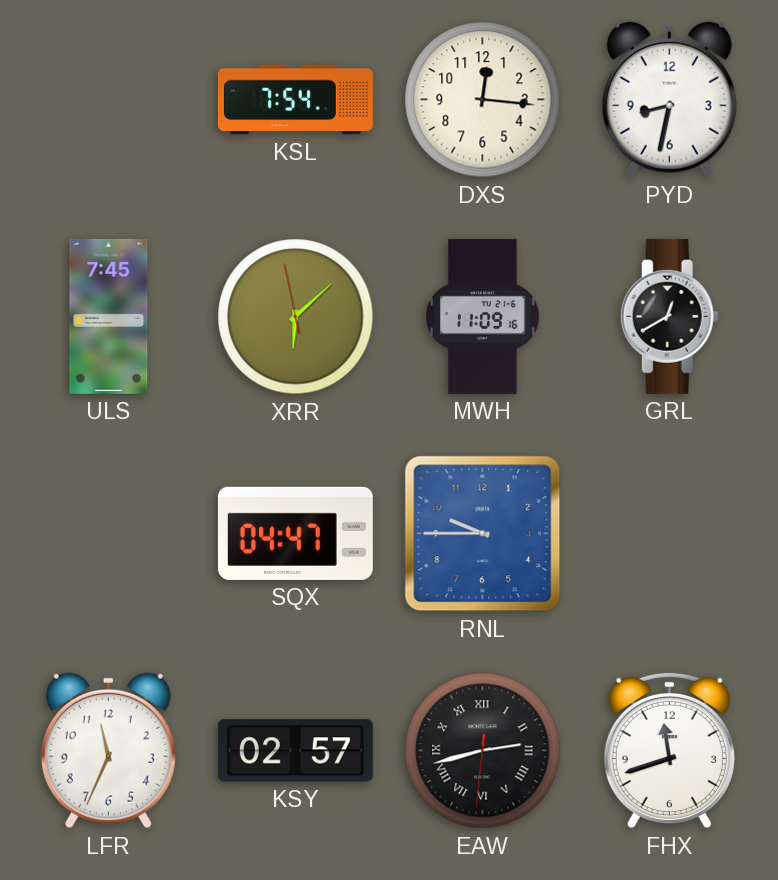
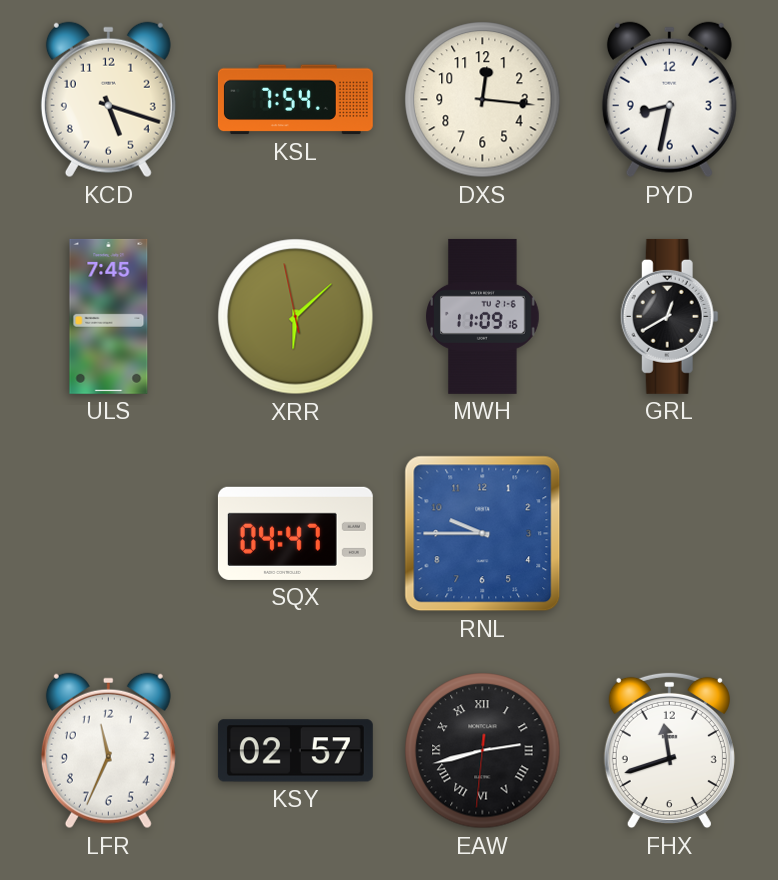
KCD: none -> 5:18 (108, 100)
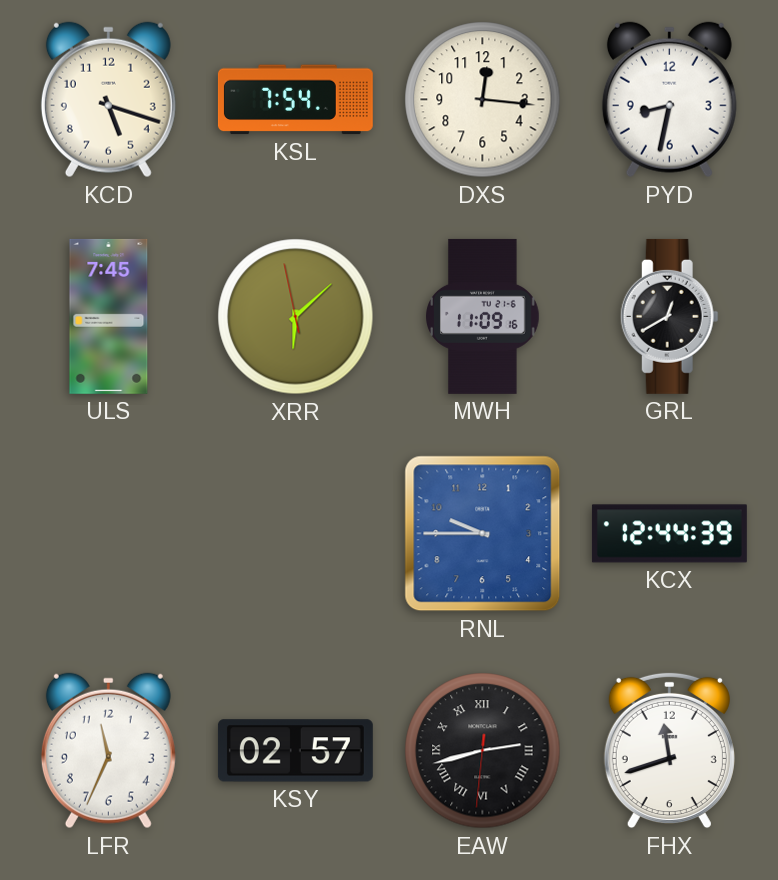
SQX: 04:47 -> none (295, 533)
KCX: none -> 12:44 (669, 534)
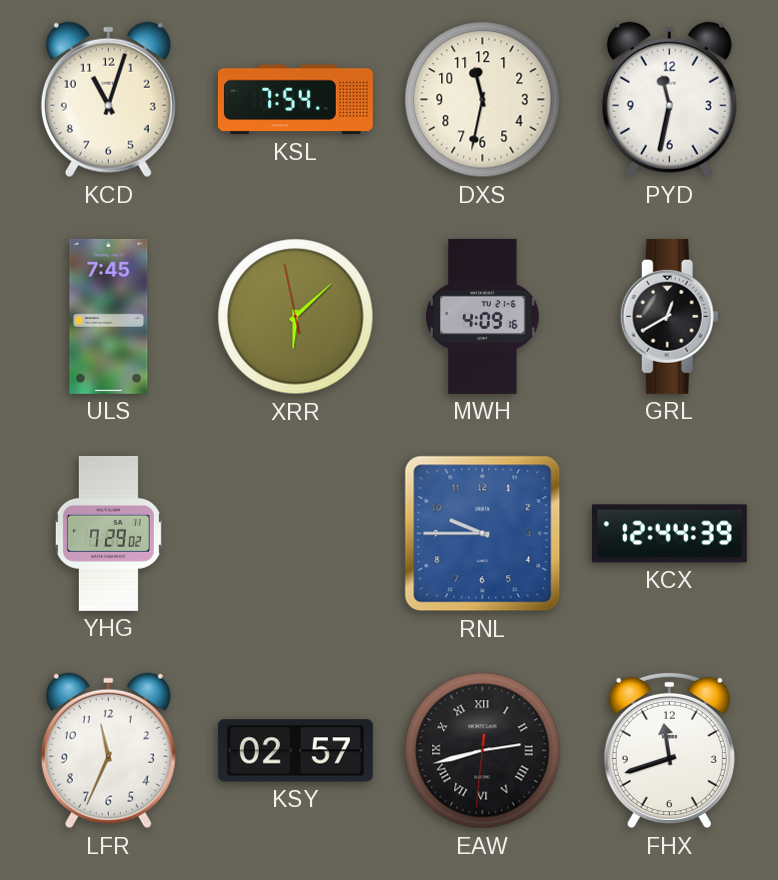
KCD: 5:18 -> 11:03 (108, 100)
DXS: 12:16 -> 11:32 (483, 100)
PYD: 8:32 -> 11:32 (669, 100)
MWH: 11:09 -> 4:09 (483, 316)
YHG: none -> 7:29 (108, 533)
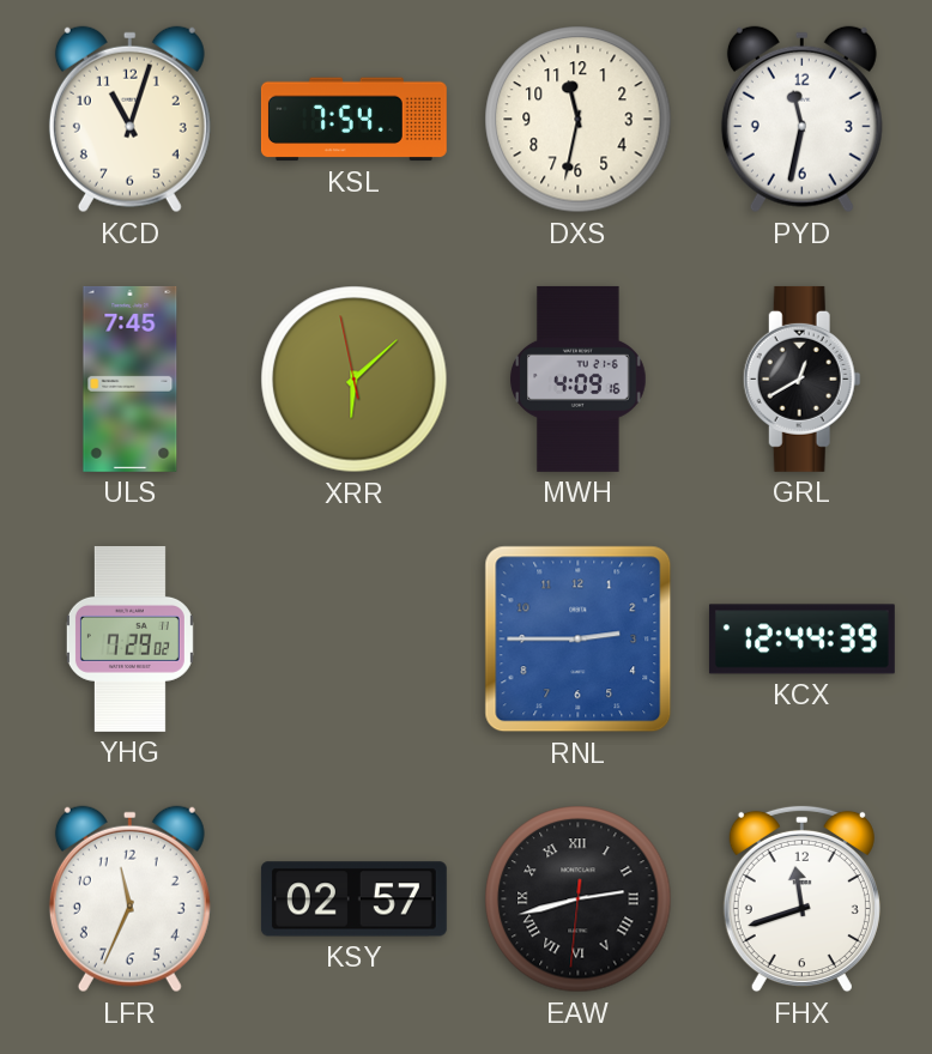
RNL: 9:45 -> 2:45 (579, 640)
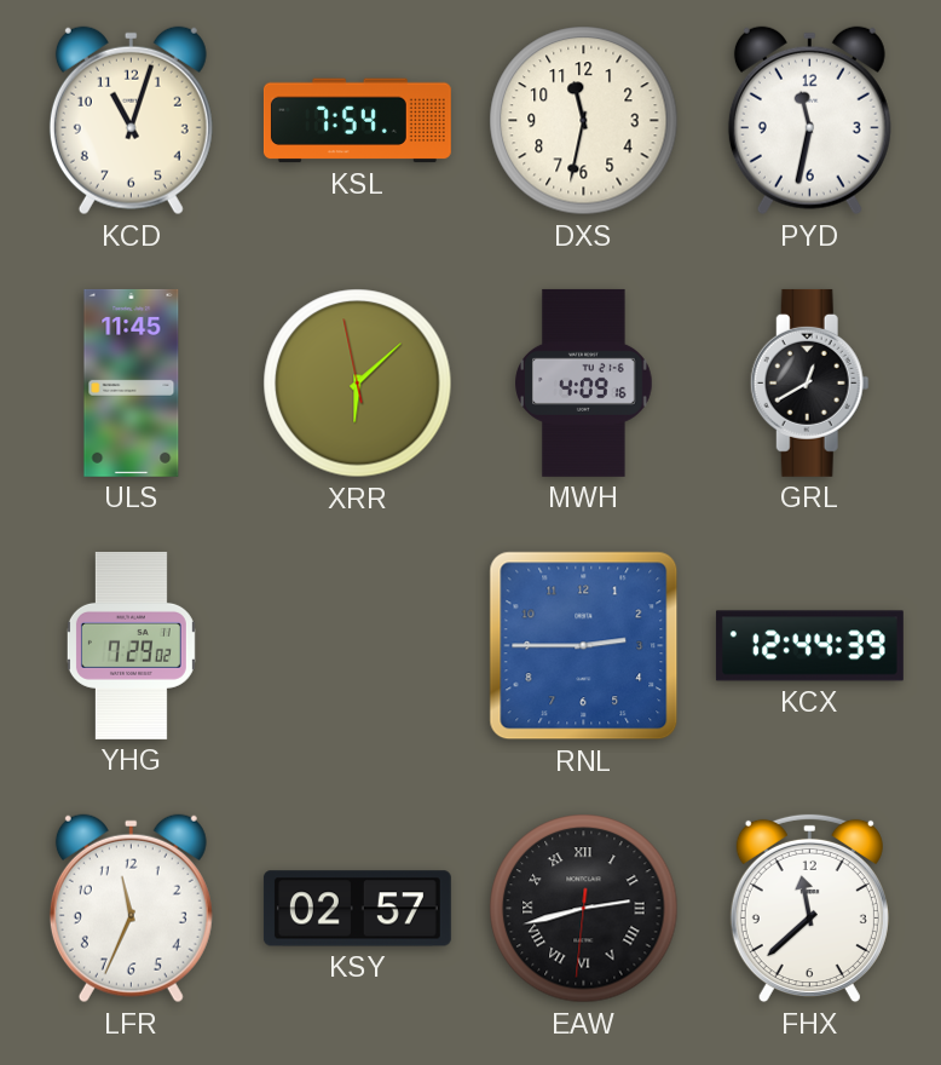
ULS: 7:45 -> 11:45 (132, 382)
FHX: 11:42 -> 11:38 (809, 909)
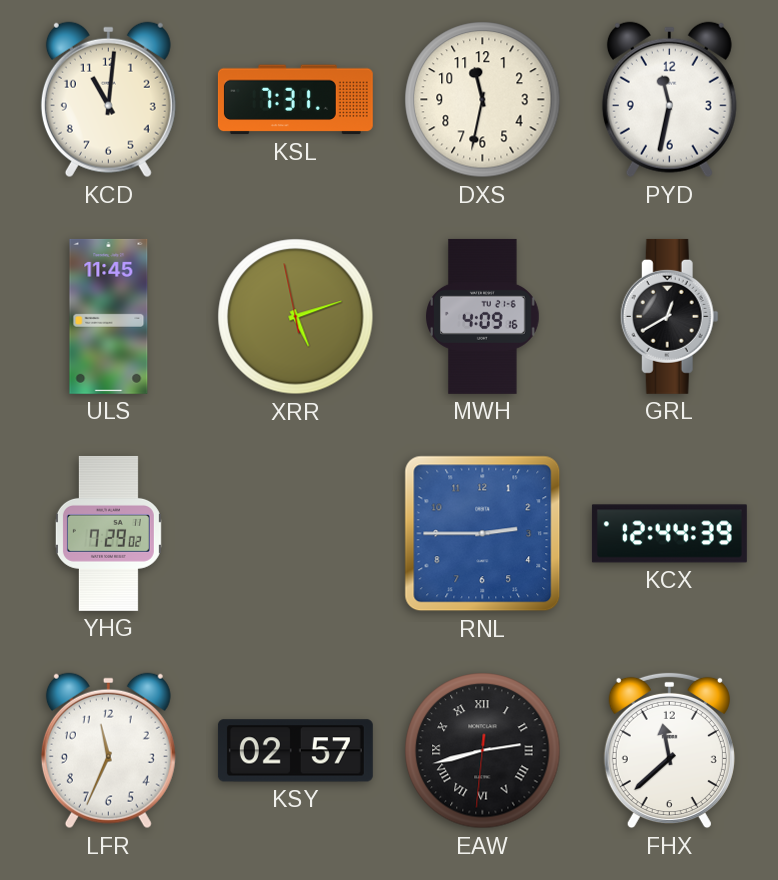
KCD: 11:03 -> 11:01 (108, 100)
KSL: 7:54 -> 7:31 (295, 100)
XRR: 6:07 -> 5:11 (296, 317)
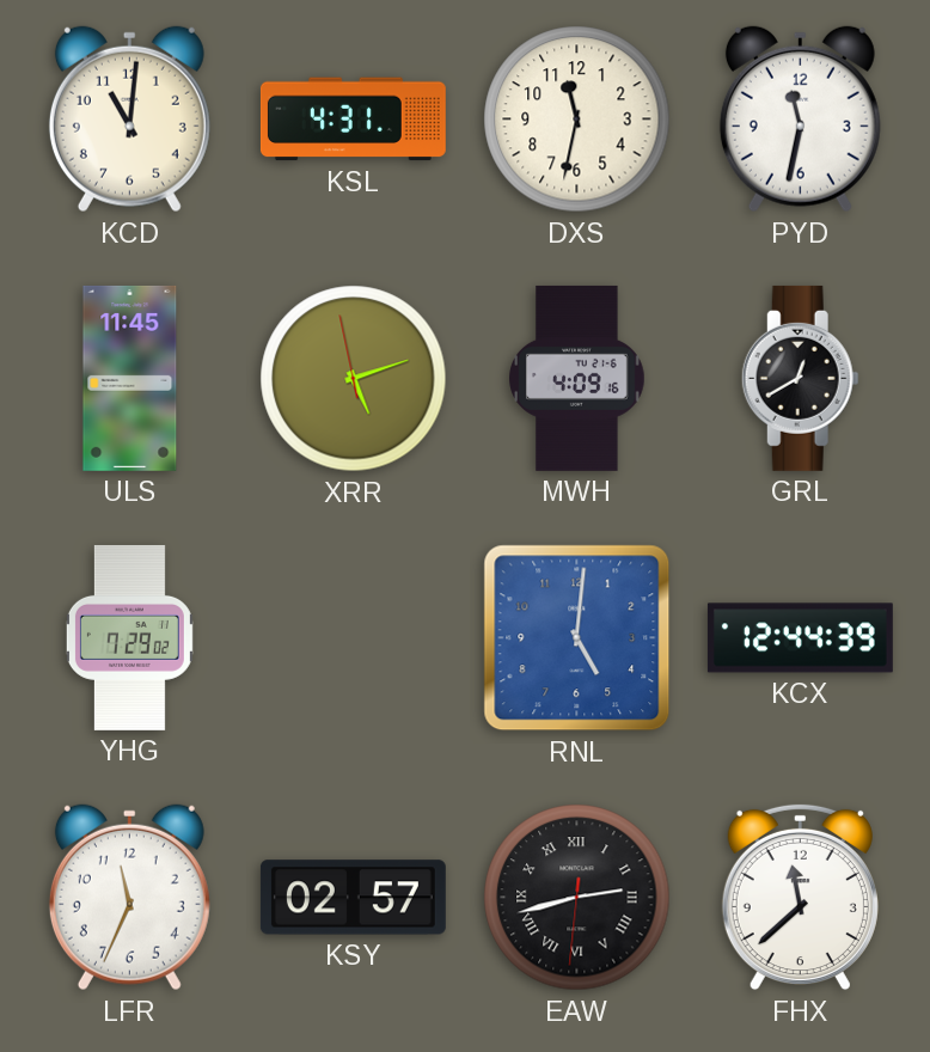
KSL: 7:31 -> 4:31 (353, 120)
RNL: 2:45 -> 5:01 (577, 638)
